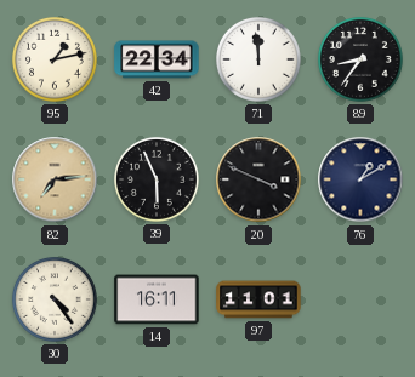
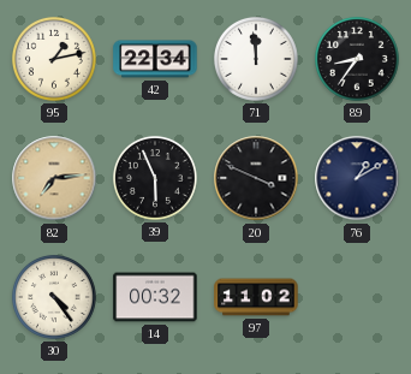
14: 16:11 -> 00:32 (155, 297)
97: 11:01 -> 11:02 (256, 297)
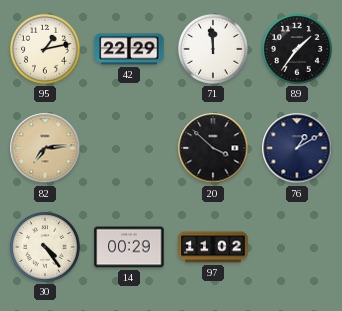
42: 22:34 -> 22:29 (129, 49)
89: 8:36 -> 1:36 (297, 49)
39: 5:56 -> none (155, 178)
20: 3:49 -> 3:52 (213, 148)
14: 00:32 -> 00:29 (129, 247)
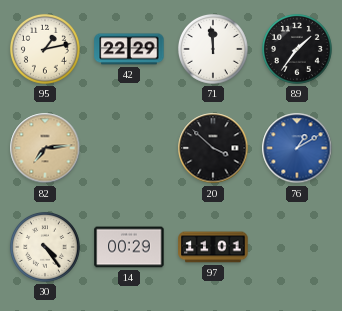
76 dial: navy -> blue (297, 148)
97: 11:02 -> 11:01 (213, 247)
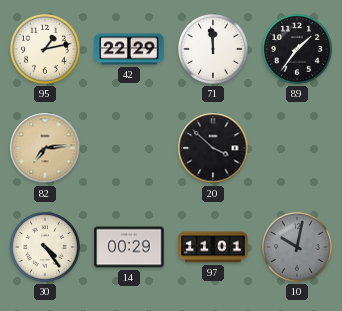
76: 1:10 -> none (297, 148)
10: none -> 10:02 (297, 247)
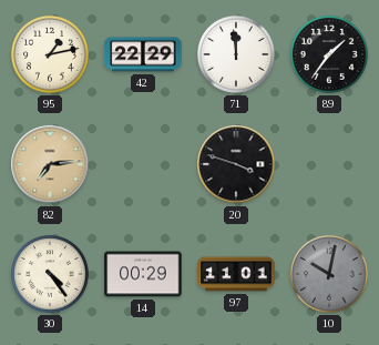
20: 3:52 -> 3:48 (236, 164)
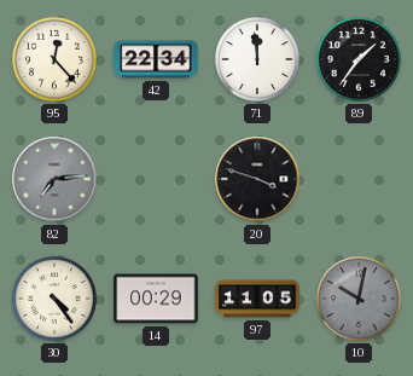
95: 1:13 -> 12:23 (54, 59)
42: 22:29 -> 22:34 (156, 59)
82 dial: champagne -> grey (54, 179)
97: 11:01 -> 11:05 (257, 299)
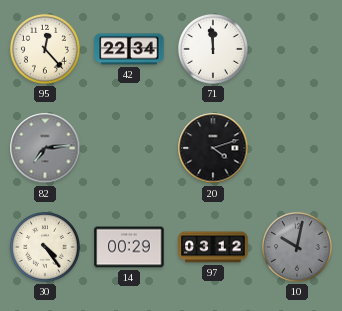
89: 1:36 -> none (359, 59)
20: 3:48 -> 4:12 (213, 148)
97: 11:05 -> 03:12 (213, 247)
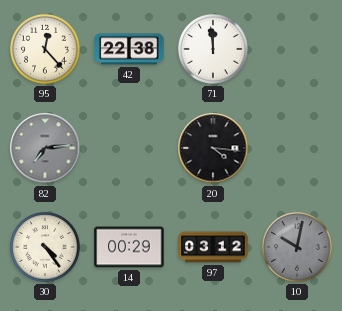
42: 22:34 -> 22:38 (129, 49)
20: 4:12 -> 4:16 (213, 148)
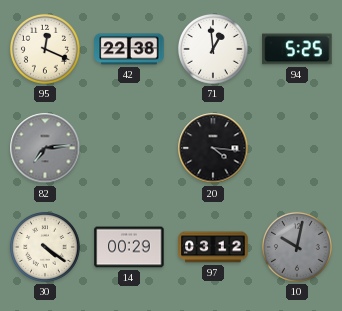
95: 12:23 -> 12:19 (45, 49)
71: 11:59 -> 12:59 (213, 49)
94: none -> 5:25 (297, 49)
30: 4:24 -> 4:21 (45, 247)
